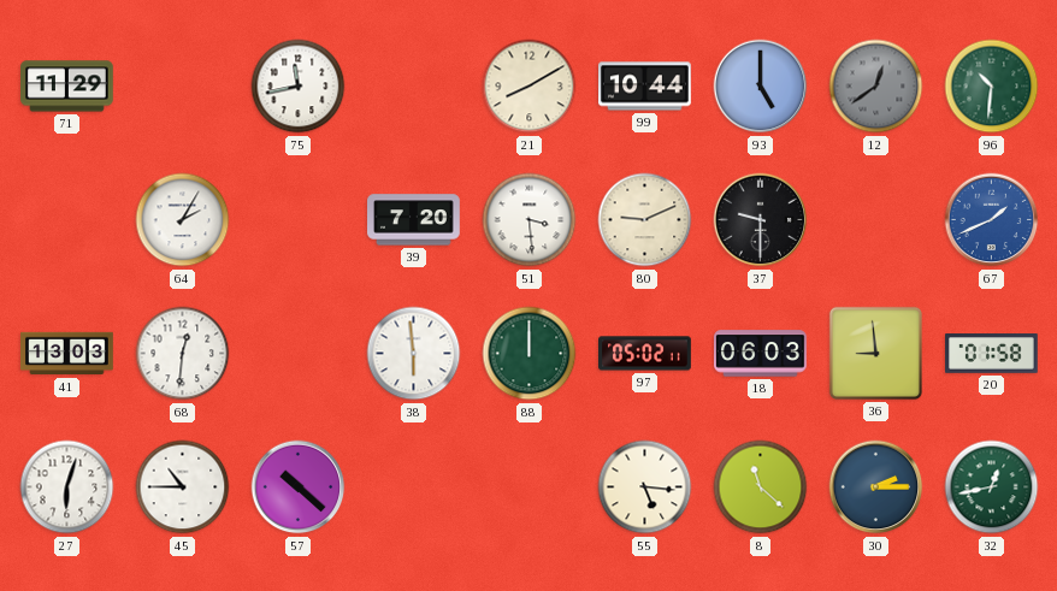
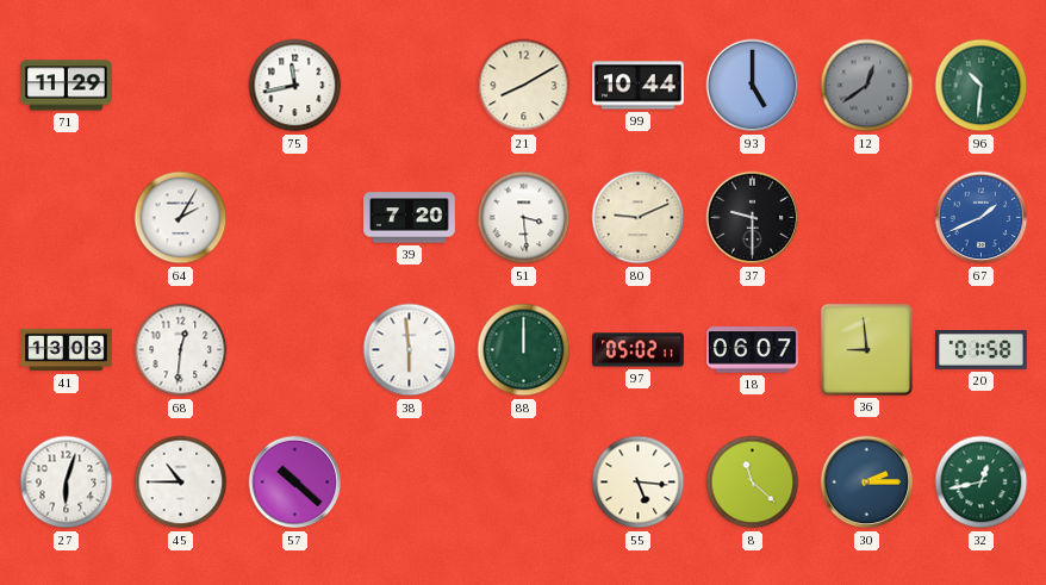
18: 06:03 -> 06:07 (753, 350)
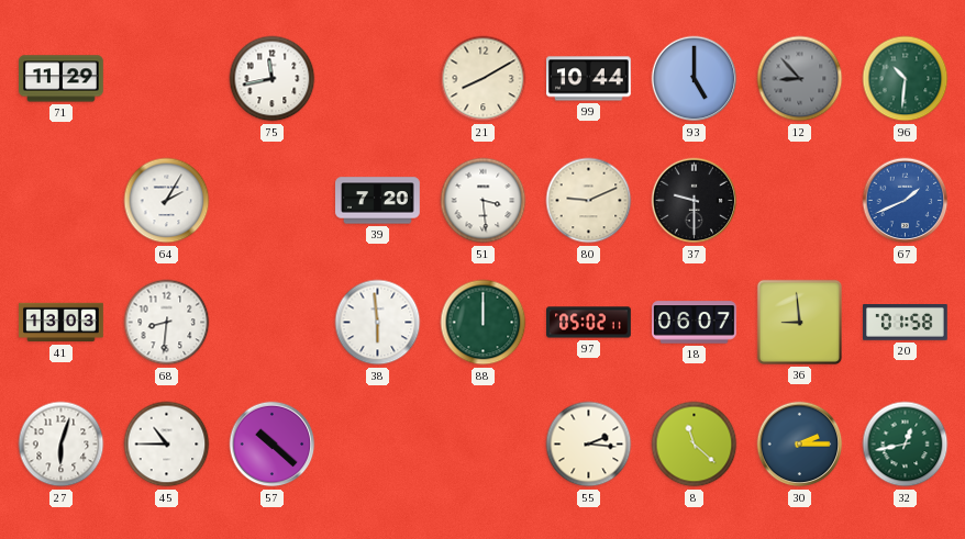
12: 12:39 -> 8:53 (800, 79)
68: 12:31 -> 8:31 (167, 323)
55: 5:16 -> 2:16 (589, 445)
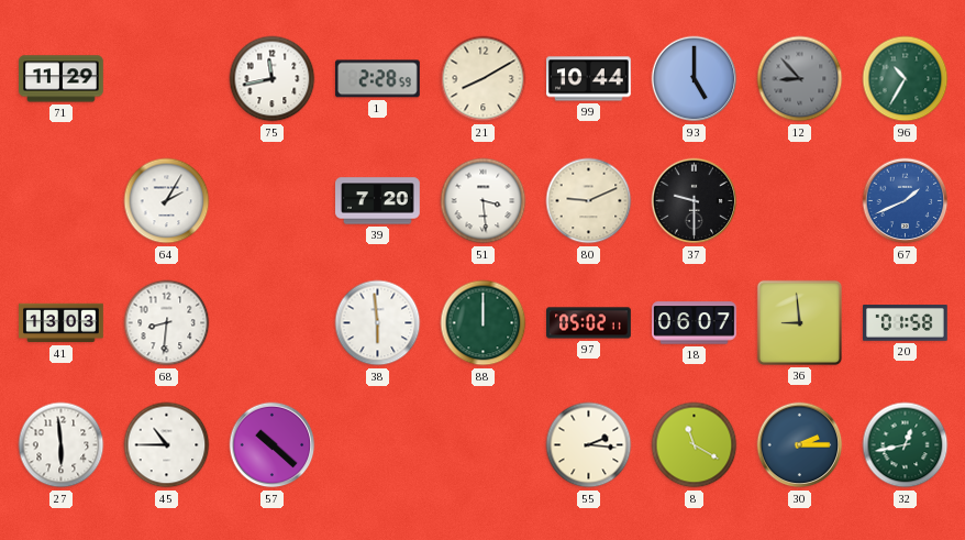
1: none -> 2:28 (377, 79)
96: 10:31 -> 10:35 (906, 79)
27: 6:03 -> 5:59 (62, 445)
8: 11:22 -> 11:20 (695, 445)
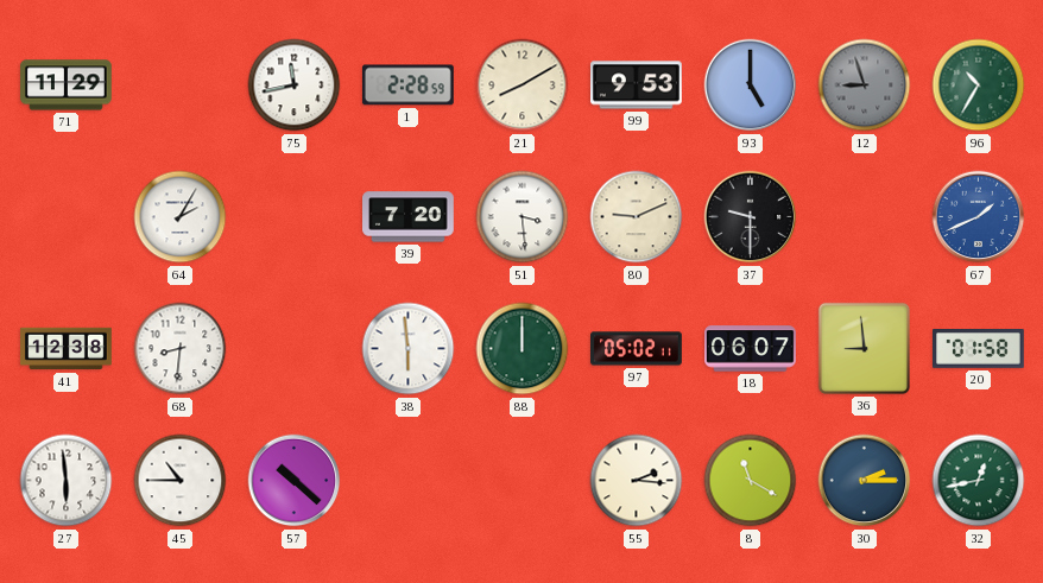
99: 10:44 -> 9:53 (637, 85)
12: 8:53 -> 8:57 (865, 85)
41: 13:03 -> 12:38 (67, 349)
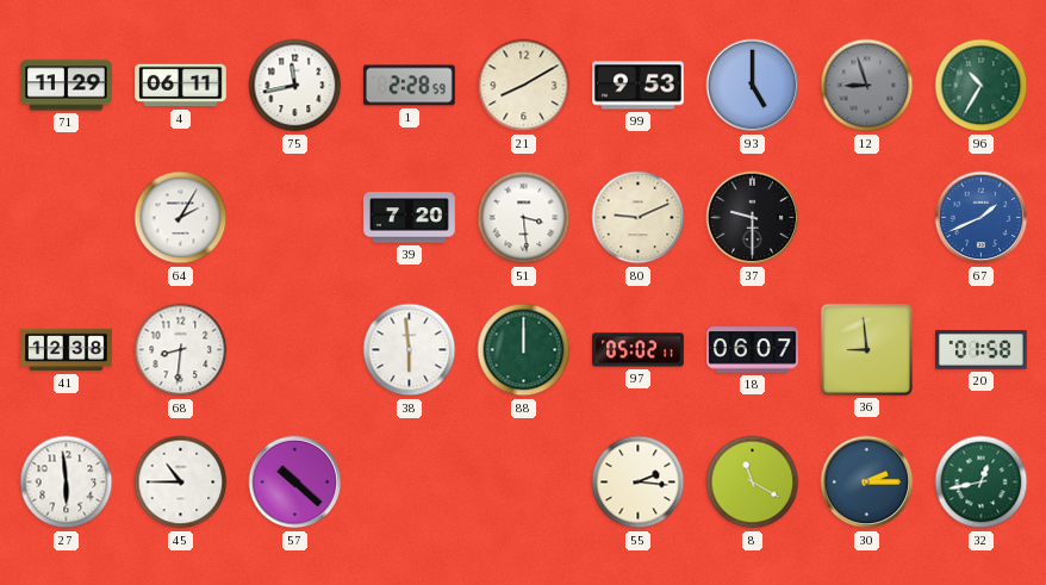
4: none -> 06:11 (181, 86)
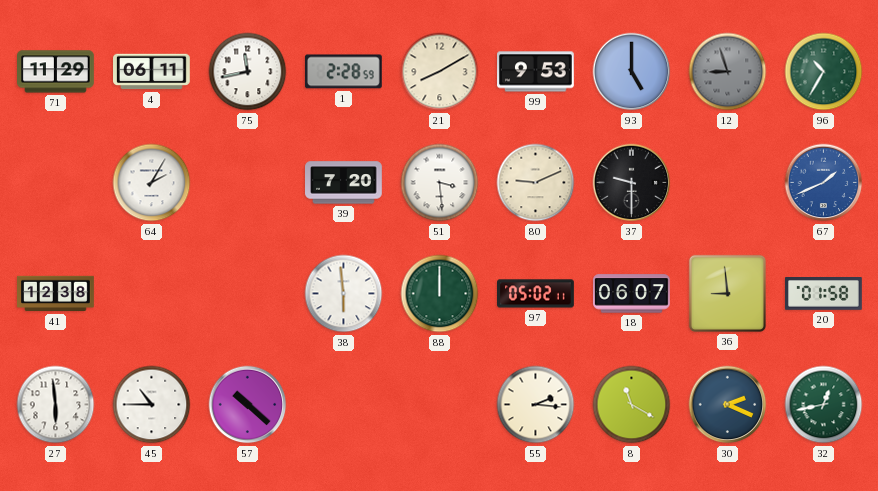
68: 8:31 -> none (181, 350)
30: 2:15 -> 2:19 (728, 405)
